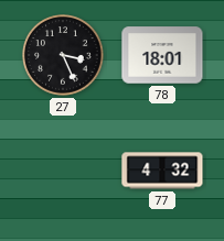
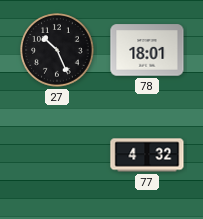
27: 3:26 -> 10:26 (57, 50)
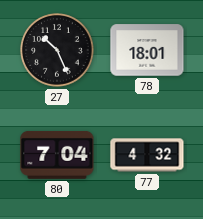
80: none -> 7:04 (57, 155)
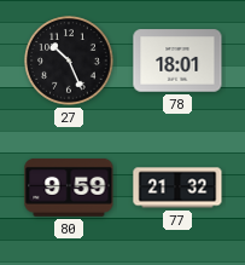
80: 7:04 -> 9:59 (69, 188)
77: 4:32 -> 21:32 (177, 188)
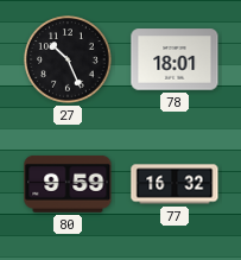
77: 21:32 -> 16:32 (175, 184)
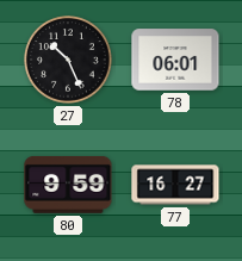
78: 18:01 -> 06:01 (175, 60)
77: 16:32 -> 16:27 (175, 185)
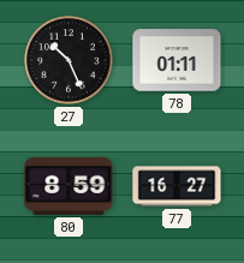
78: 06:01 -> 01:11 (177, 60)
80: 9:59 -> 8:59 (69, 186)
